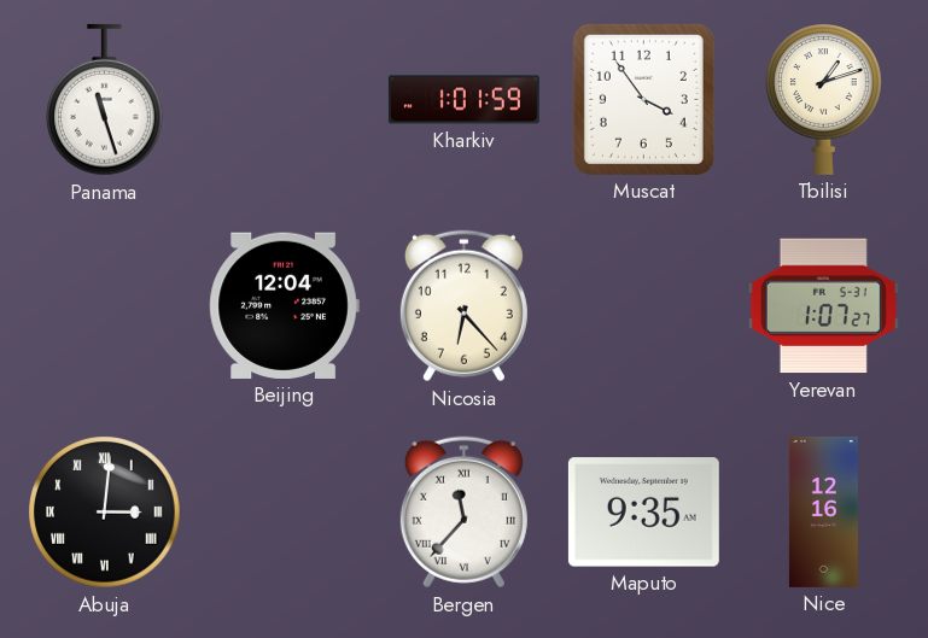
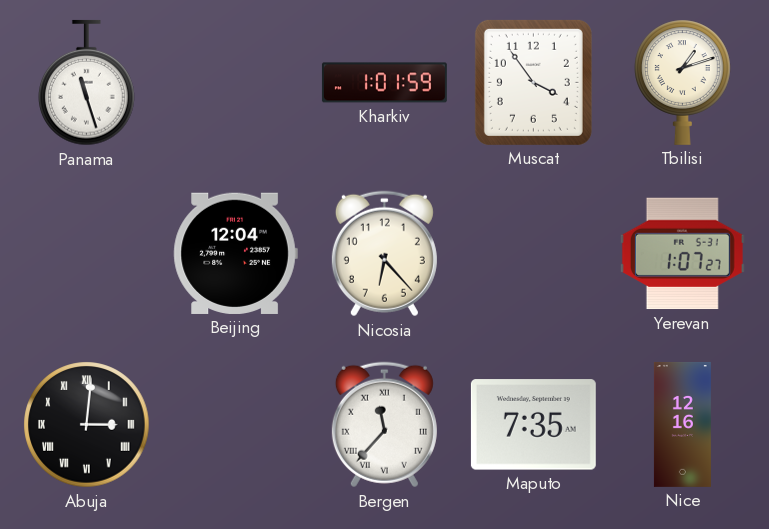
Maputo: 9:35 -> 7:35 (533, 425)
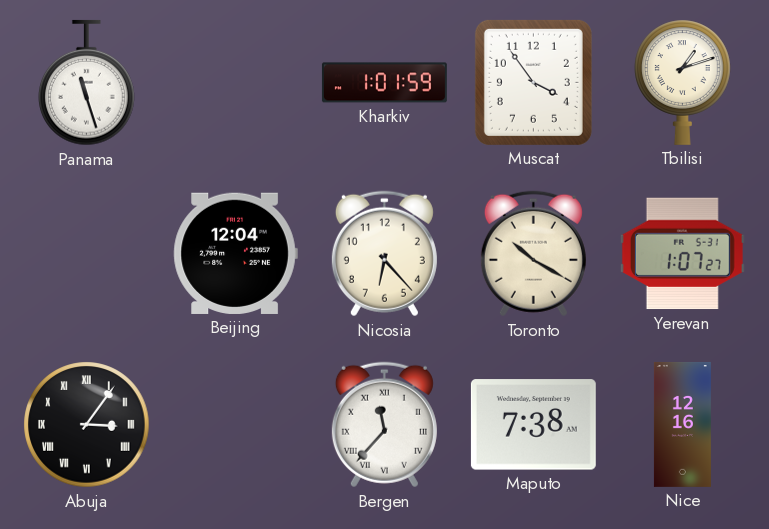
Toronto: none -> 10:20 (533, 254)
Abuja: 3:01 -> 3:06 (87, 425)
Maputo: 7:35 -> 7:38 (533, 425)
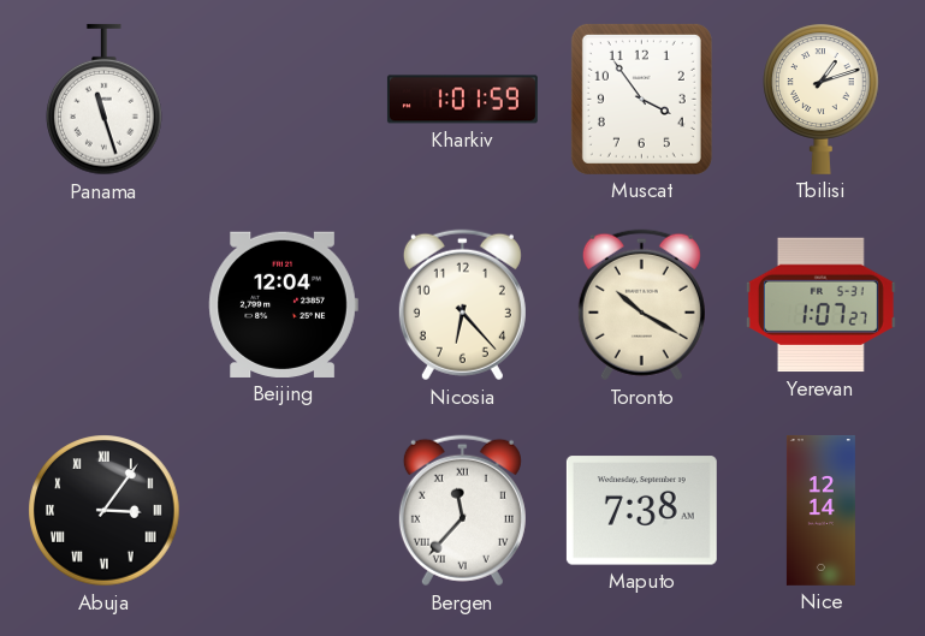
Nice: 12:16 -> 12:14 (820, 510)
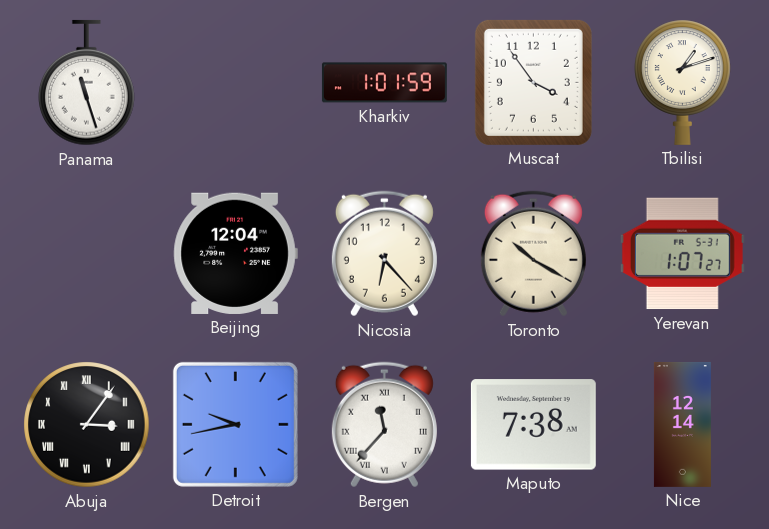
Detroit: none -> 9:43 (235, 424)
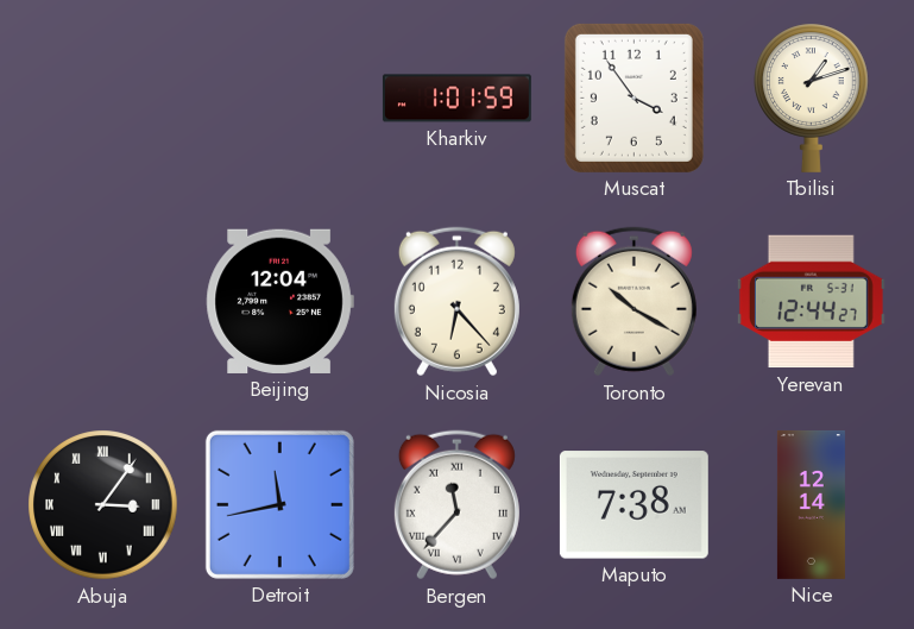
Panama: 11:27 -> none (87, 83)
Yerevan: 1:07 -> 12:44 (811, 302)
Detroit: 9:43 -> 11:43 (279, 504)
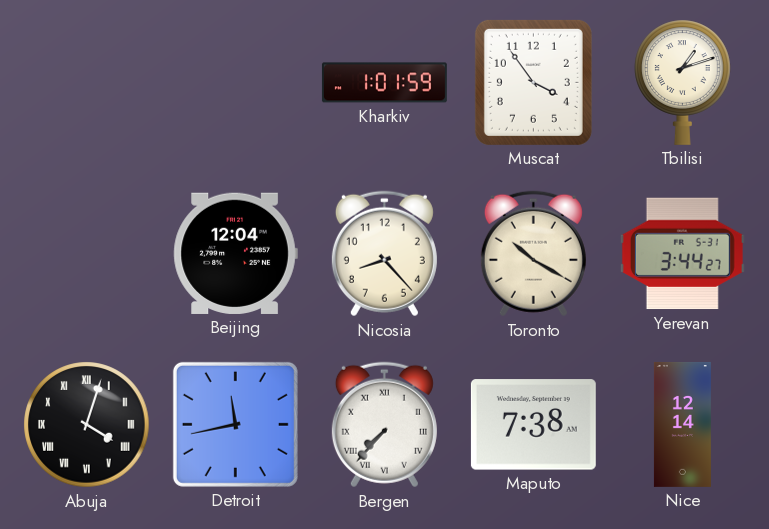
Nicosia: 6:23 -> 8:23 (384, 254)
Yerevan: 12:44 -> 3:44 (682, 254)
Abuja: 3:06 -> 4:03 (87, 425)
Bergen: 11:37 -> 7:37 (384, 425)
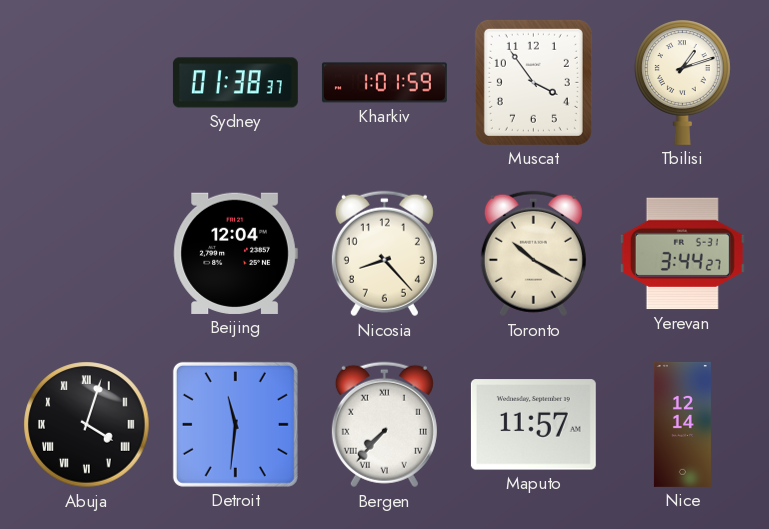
Sydney: none -> 01:38 (235, 83)
Detroit: 11:43 -> 11:31 (235, 424)
Maputo: 7:38 -> 11:57 (533, 425)
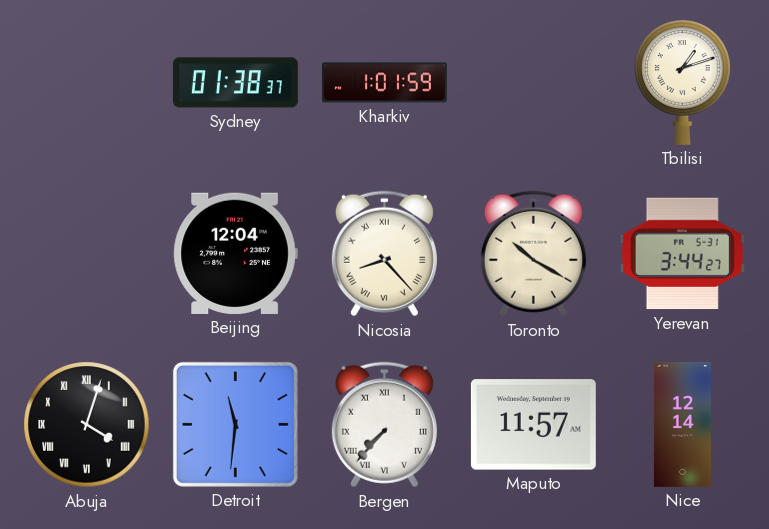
Muscat: 3:54 -> none (533, 82)
Nicosia numerals: Arabic -> Roman (384, 254)
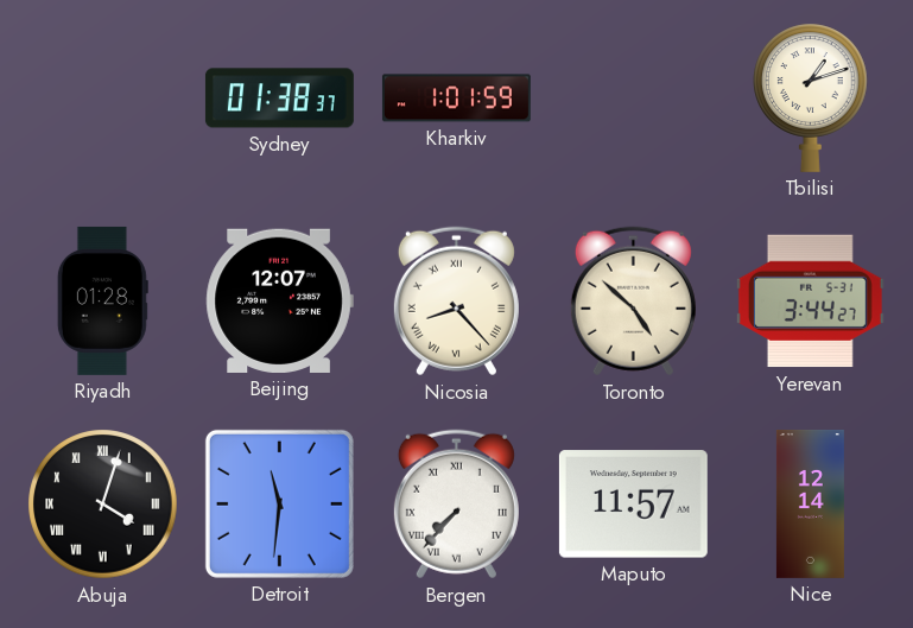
Riyadh: none -> 01:28 (102, 300)
Beijing: 12:04 -> 12:07 (279, 300)
Toronto: 10:20 -> 4:52 (633, 302)
